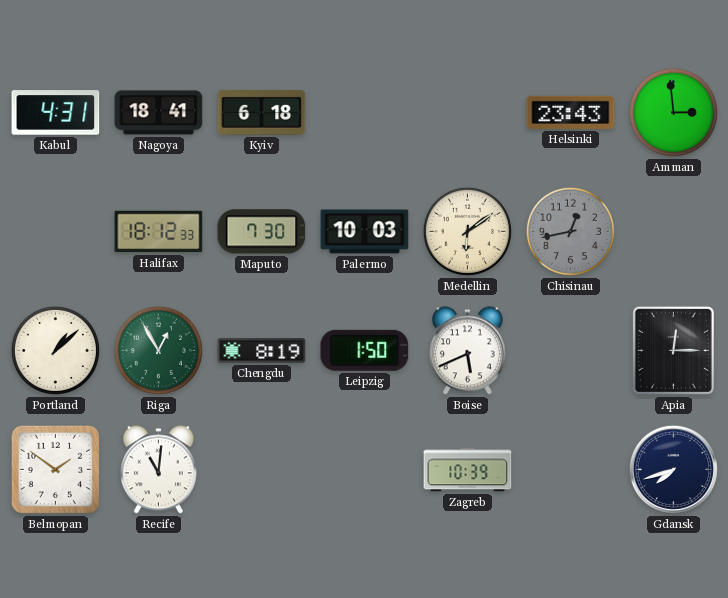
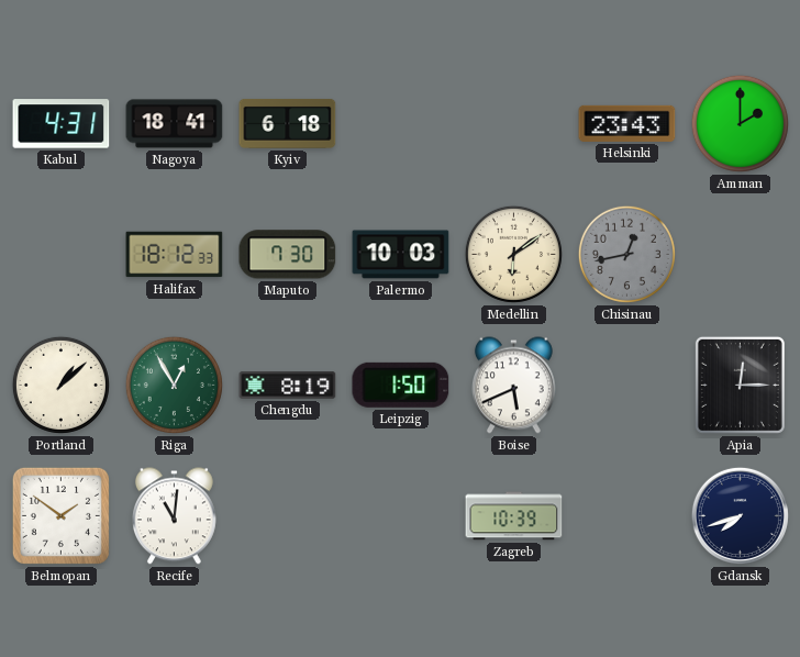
Amman: 2:59 -> 2:00 (740, 123)
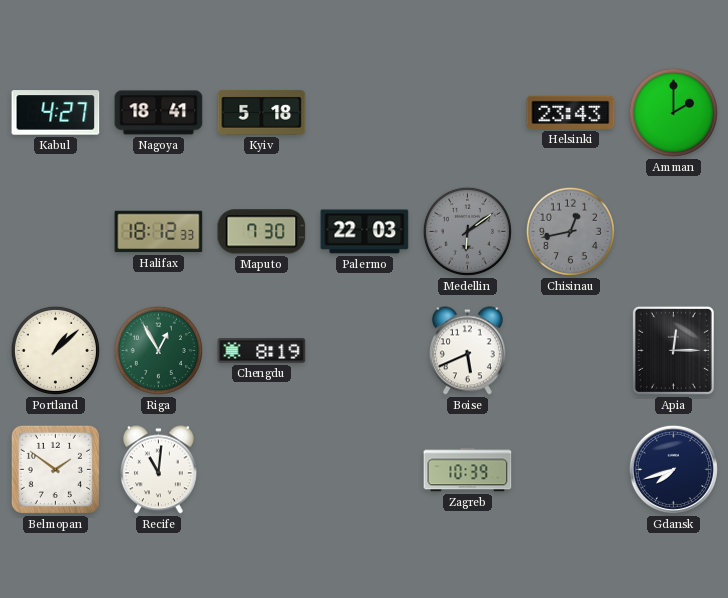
Kabul: 4:31 -> 4:27 (56, 113)
Kyiv: 6:18 -> 5:18 (262, 112)
Palermo: 10:03 -> 22:03 (365, 232)
Medellin dial: cream -> grey (467, 231)
Leipzig: 1:50 -> none (401, 385)
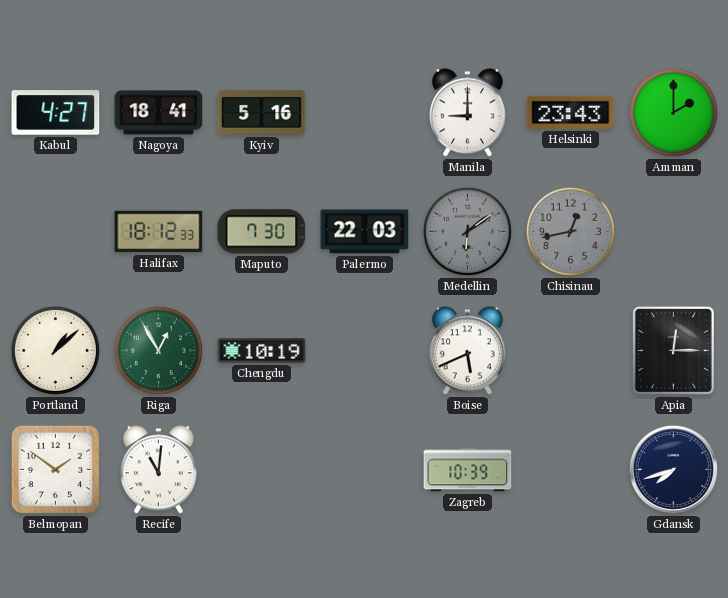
Kyiv: 5:18 -> 5:16 (262, 112)
Manila: none -> 9:00 (467, 113)
Chengdu: 8:19 -> 10:19 (262, 351)
